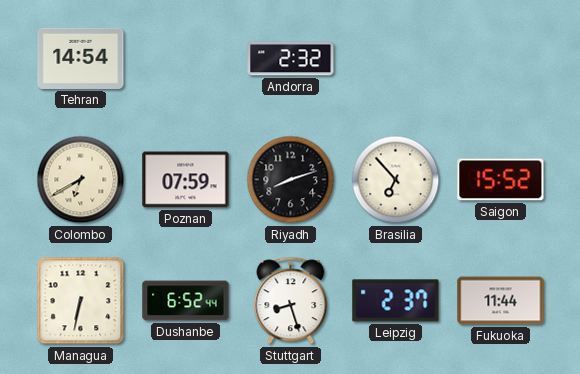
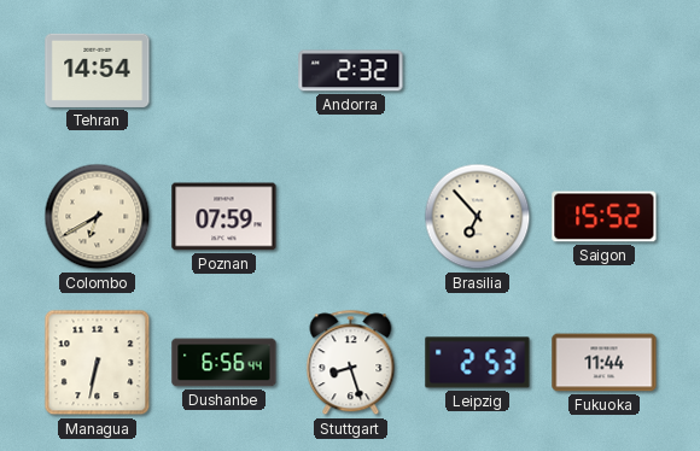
Riyadh: 8:12 -> none (291, 180)
Dushanbe: 6:52 -> 6:56 (224, 363)
Leipzig: 2:37 -> 2:53 (478, 363)
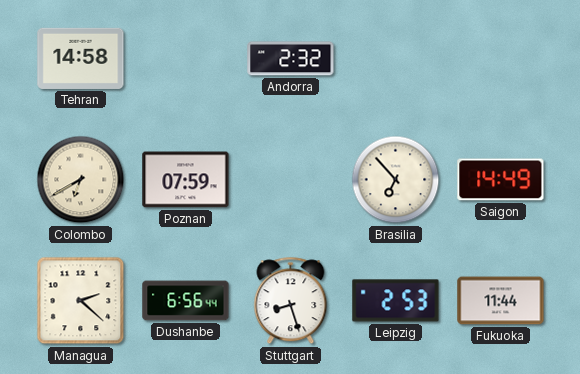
Tehran: 14:54 -> 14:58 (81, 58)
Saigon: 15:52 -> 14:49 (501, 180)
Managua: 6:32 -> 2:22 (81, 301)
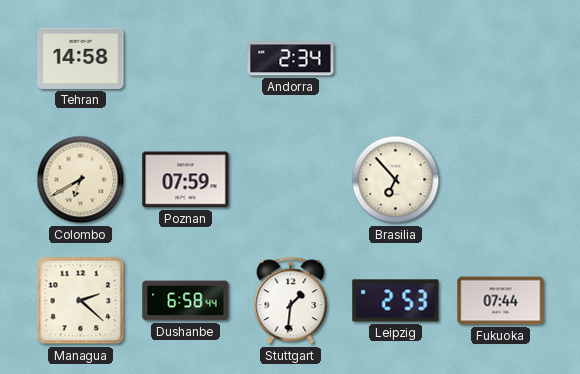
Andorra: 2:32 -> 2:34 (291, 59)
Saigon: 14:49 -> none (501, 180)
Dushanbe: 6:56 -> 6:58 (186, 301)
Stuttgart: 8:27 -> 1:31 (291, 301)
Fukuoka: 11:44 -> 07:44 (501, 301)
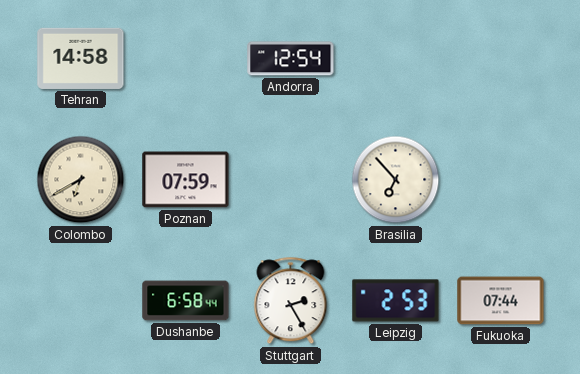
Andorra: 2:34 -> 12:54 (291, 59)
Managua: 2:22 -> none (81, 301)
Stuttgart: 1:31 -> 2:25 (291, 301)
